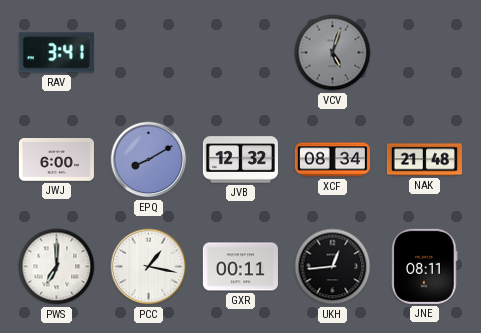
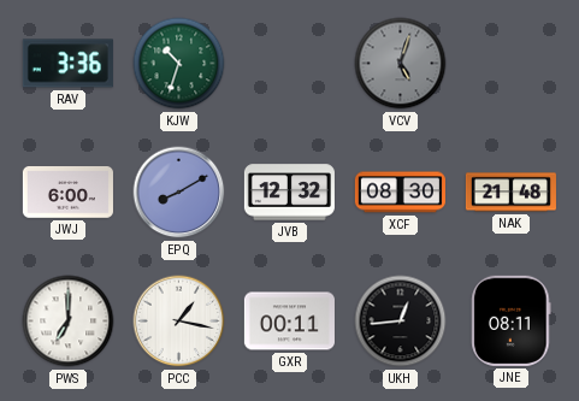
RAV: 3:41 -> 3:36 (67, 64)
KJW: none -> 10:33 (179, 64)
XCF: 08:34 -> 08:30 (400, 193)
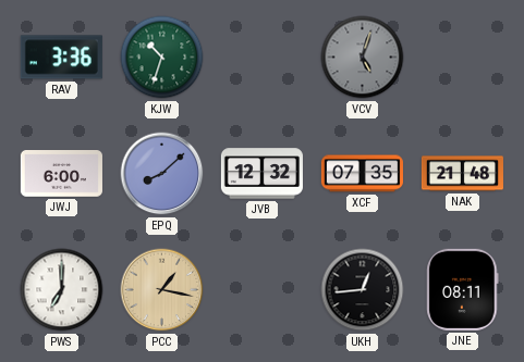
EPQ: 8:10 -> 8:08 (162, 174)
XCF: 08:30 -> 07:35 (362, 174)
PCC dial: white -> champagne (162, 290)
GXR: 00:11 -> none (289, 322)
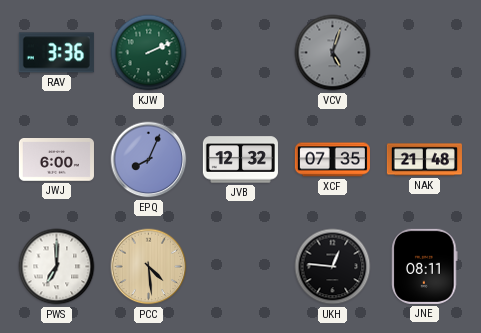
KJW: 10:33 -> 2:11 (149, 53)
EPQ: 8:08 -> 8:04 (149, 160)
PCC: 1:17 -> 4:29 (149, 267)
UKH: 12:44 -> 12:46 (333, 267)
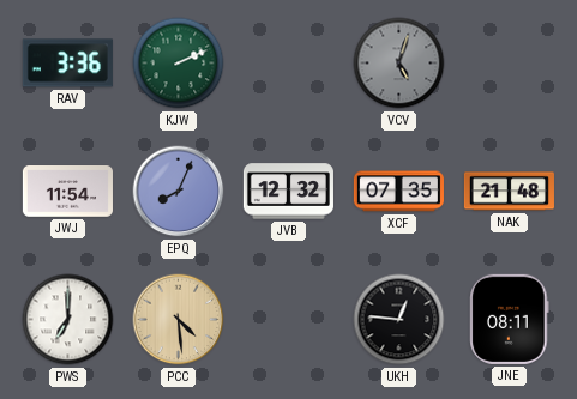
JWJ: 6:00 -> 11:54 (67, 192)
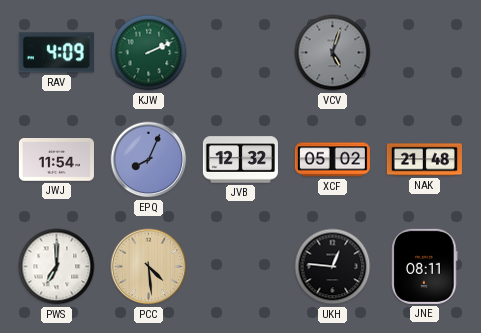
RAV: 3:36 -> 4:09 (56, 53)
XCF: 07:35 -> 05:02 (332, 160)
